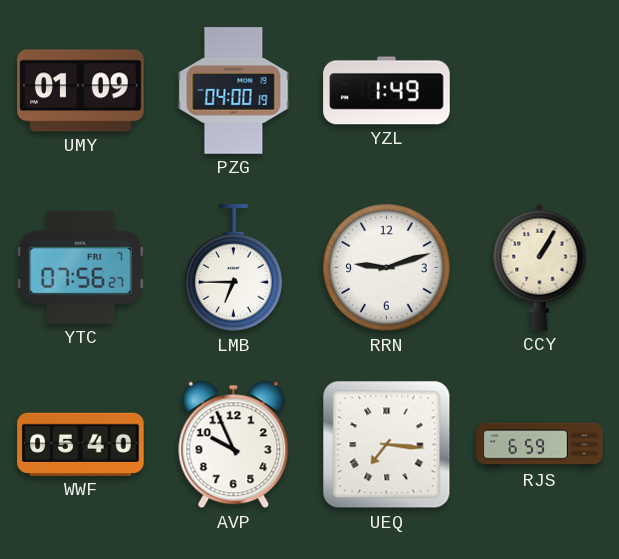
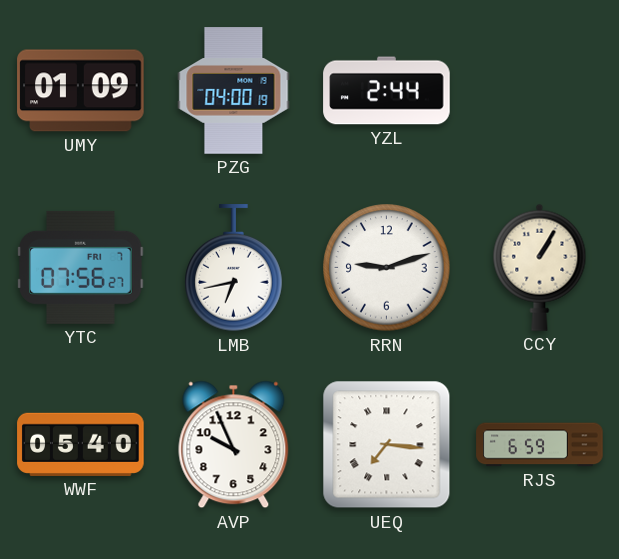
YZL: 1:49 -> 2:44 (387, 91)
LMB: 6:45 -> 6:43 (234, 268)
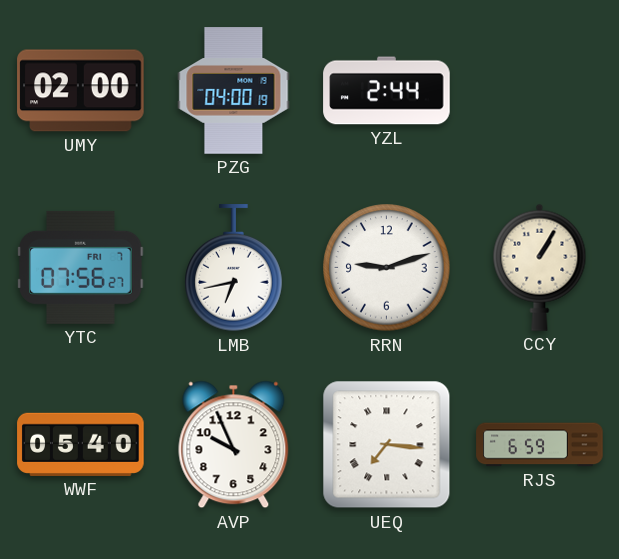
UMY: 01:09 -> 02:00 (81, 91)
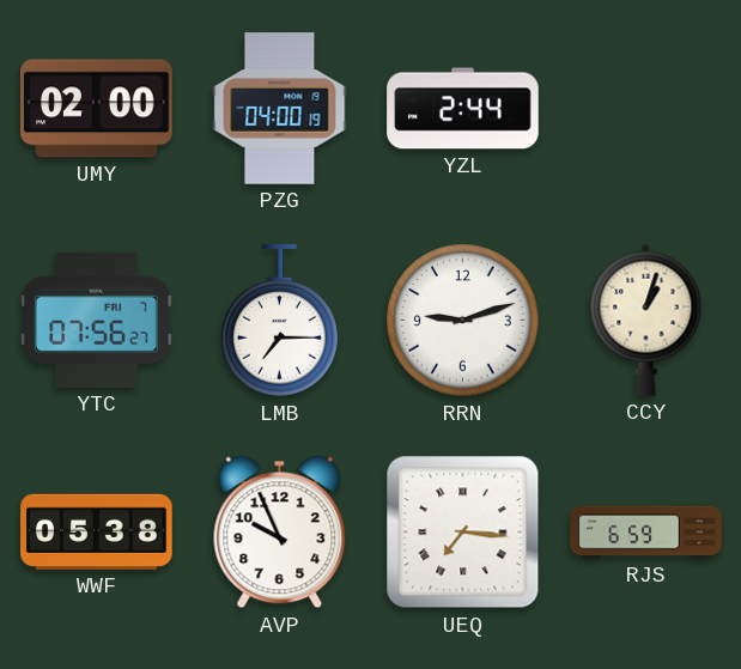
LMB: 6:43 -> 7:15 (280, 321)
CCY: 1:05 -> 1:03 (646, 320)
WWF: 05:40 -> 05:38 (97, 531)
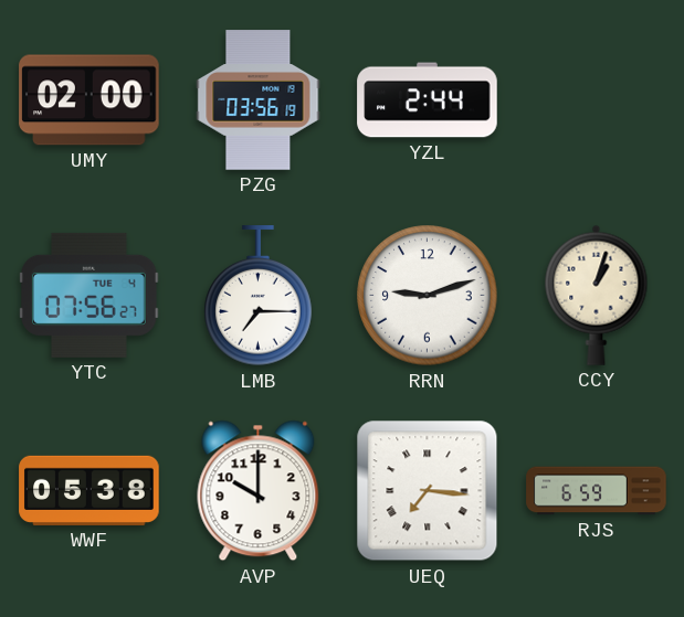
PZG: 04:00 -> 03:56 (259, 100)
YTC date: FRI 7 -> TUE 4 (90, 295)
AVP: 9:56 -> 10:00 (259, 491)
